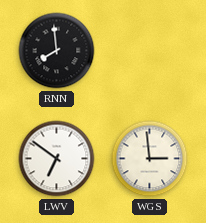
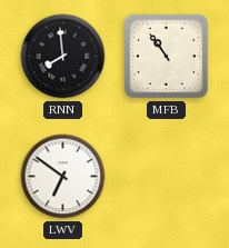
MFB: none -> 10:54 (166, 56)
WGS: 2:59 -> none (150, 159)
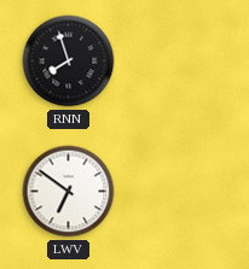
RNN: 7:59 -> 7:57 (69, 62)
MFB: 10:54 -> none (166, 56)
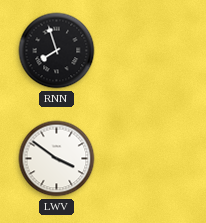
LWV: 6:51 -> 3:51 (57, 159)
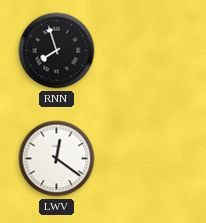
LWV: 3:51 -> 12:21 (57, 159)
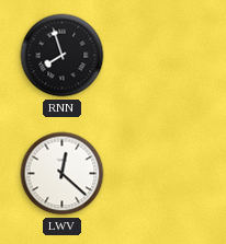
LWV: 12:21 -> 12:22 (63, 174)
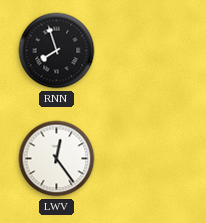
LWV: 12:22 -> 12:24 (57, 159)
